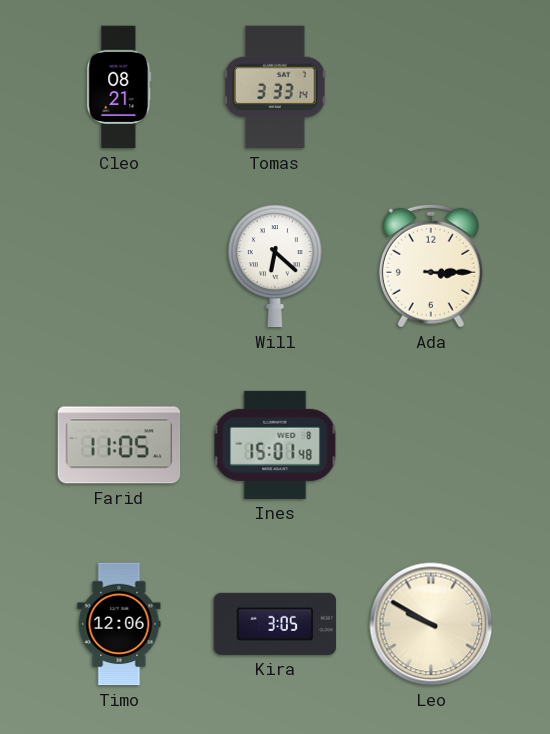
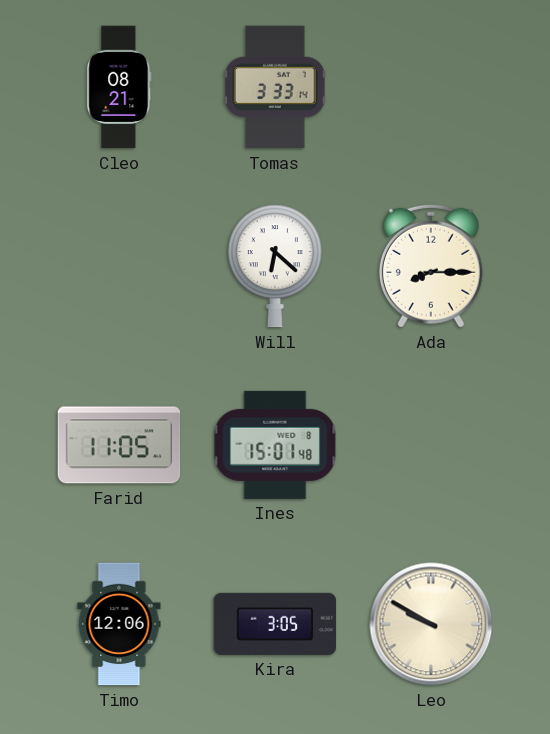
Ada: 3:15 -> 8:15 (431, 266)
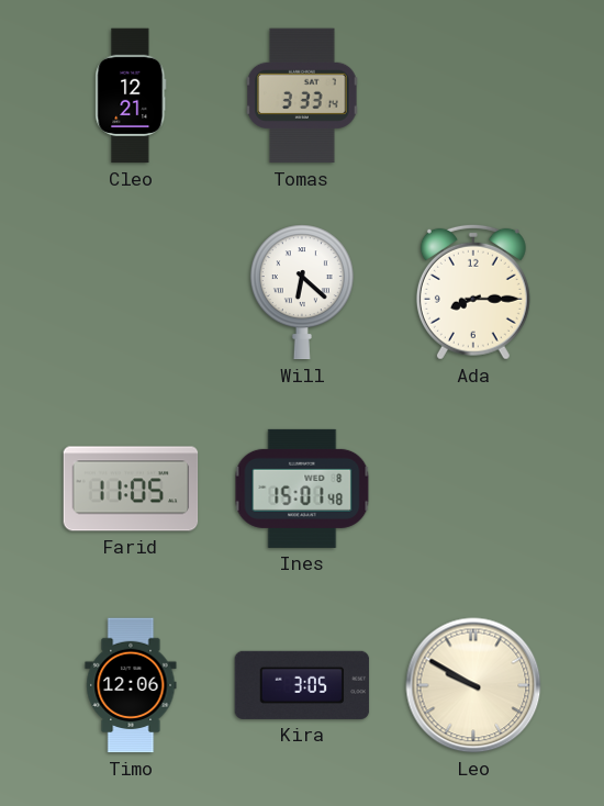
Cleo: 08:21 -> 12:21 (131, 96)
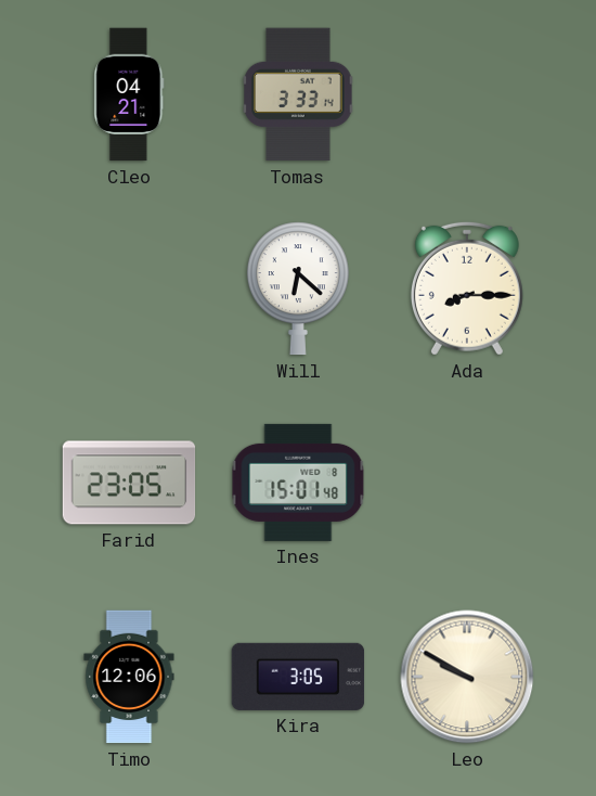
Cleo: 12:21 -> 04:21 (129, 94)
Farid: 11:05 -> 23:05 (129, 483)
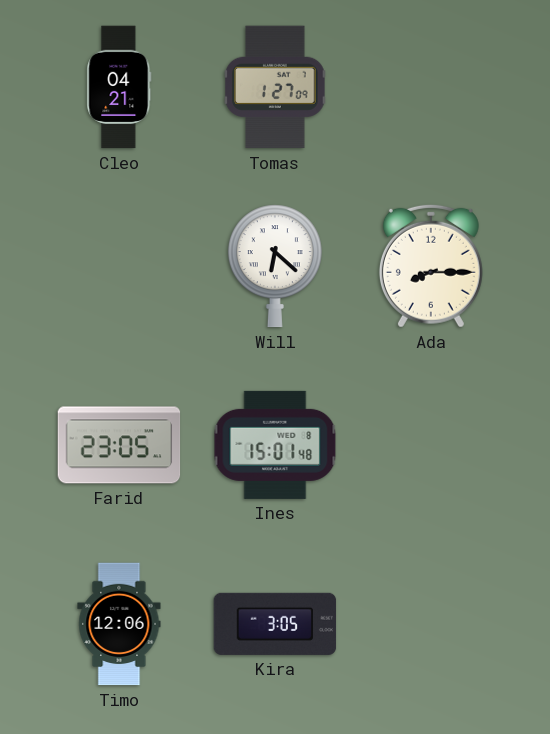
Tomas: 3:33 -> 1:27 (275, 87)
Leo: 9:50 -> none (467, 677)
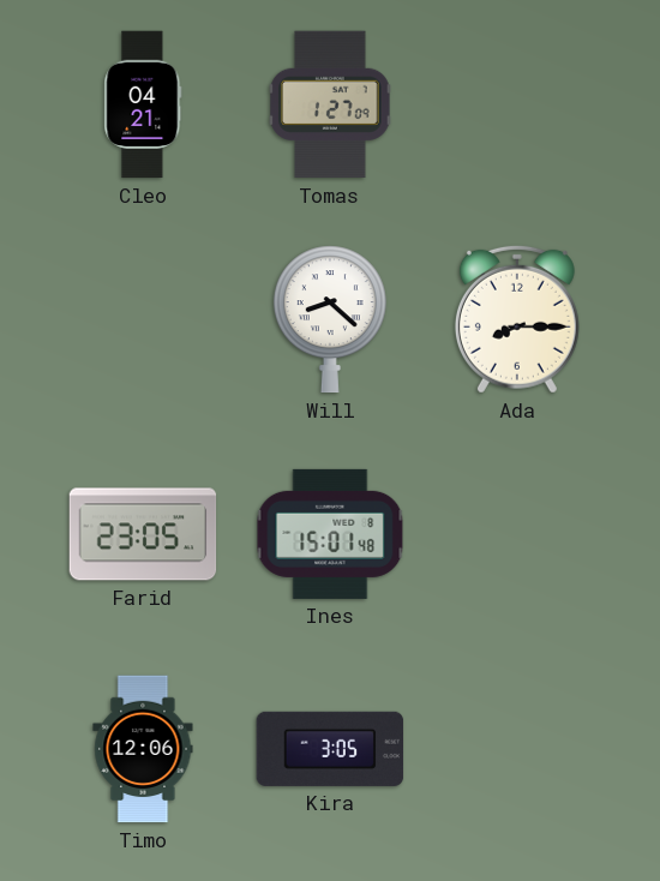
Will: 6:22 -> 8:22 (330, 319)
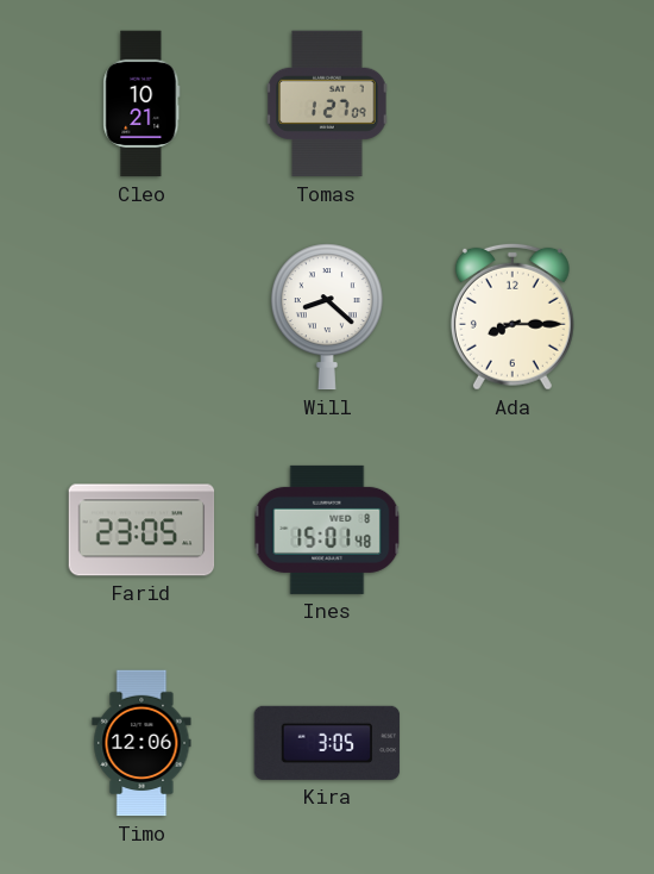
Cleo: 04:21 -> 10:21 (142, 104)
